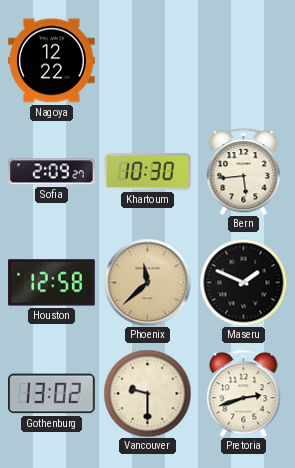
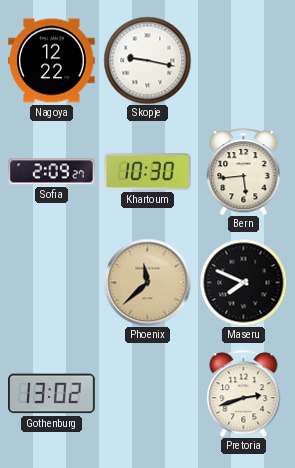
Skopje: none -> 9:17 (147, 60)
Houston: 12:58 -> none (52, 283)
Maseru: 1:49 -> 7:49 (243, 282)
Vancouver: 9:30 -> none (147, 393)
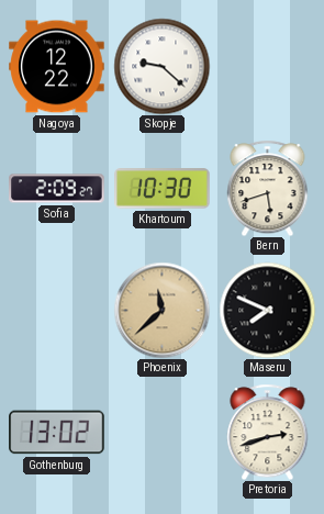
Skopje: 9:17 -> 9:22 (161, 66)
Bern: 5:44 -> 5:42 (268, 188)
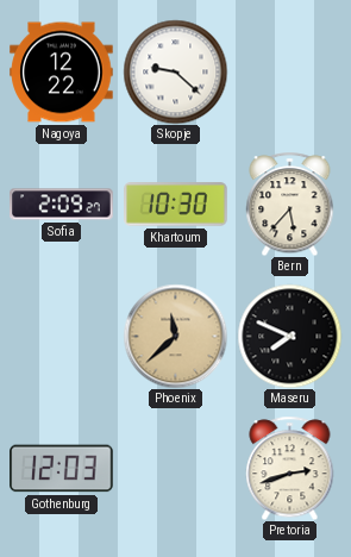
Bern: 5:42 -> 5:37 (290, 204)
Gothenburg: 13:02 -> 12:03 (62, 469)
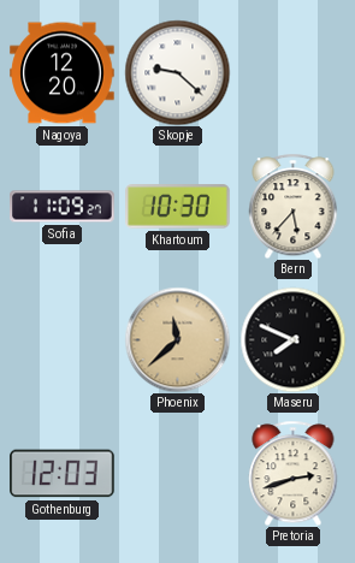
Nagoya: 12:22 -> 12:20 (63, 73)
Sofia: 2:09 -> 11:09 (63, 207)
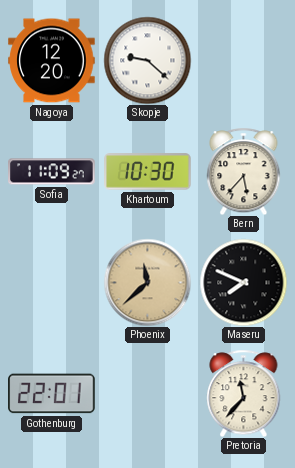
Gothenburg: 12:03 -> 22:01 (52, 394)
Pretoria: 2:42 -> 11:37 (244, 393)
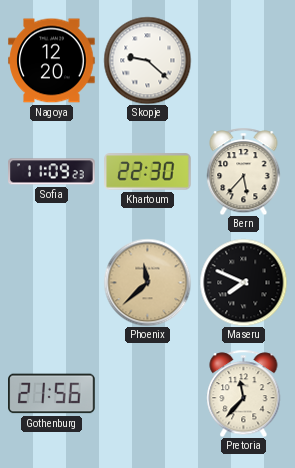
Sofia: 11:09:27 -> 11:09:23 (52, 172)
Khartoum: 10:30 -> 22:30 (148, 172)
Gothenburg: 22:01 -> 21:56 (52, 394)
